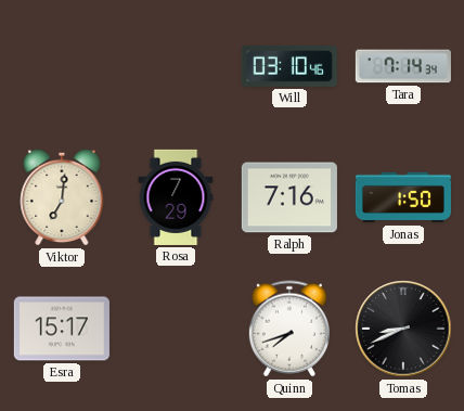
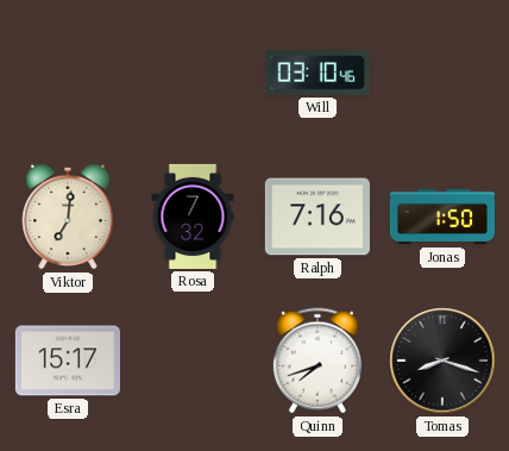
Tara: 7:14 -> none (403, 66)
Rosa: 7:29 -> 7:32 (193, 217)
Tomas: 8:41 -> 8:18 (442, 361)
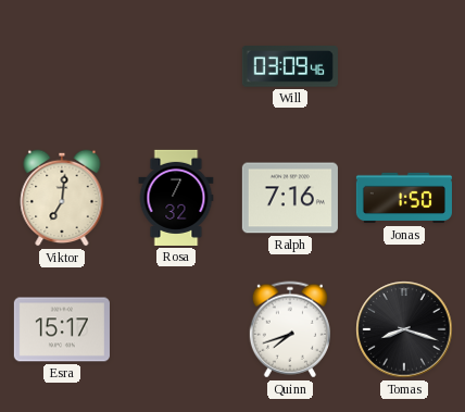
Will: 03:10 -> 03:09 (290, 66)
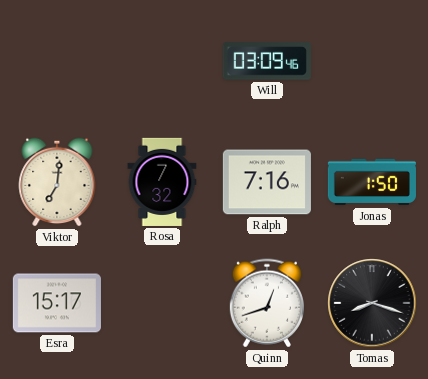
Quinn: 7:42 -> 12:42 (267, 303)
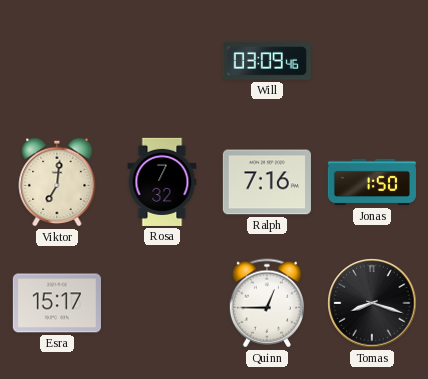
Quinn: 12:42 -> 12:45 (267, 303)
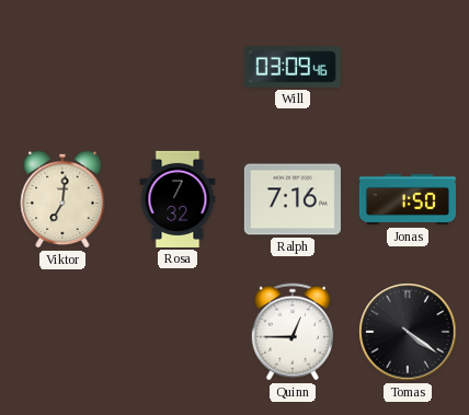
Esra: 15:17 -> none (57, 303)
Tomas: 8:18 -> 4:21 (408, 332)
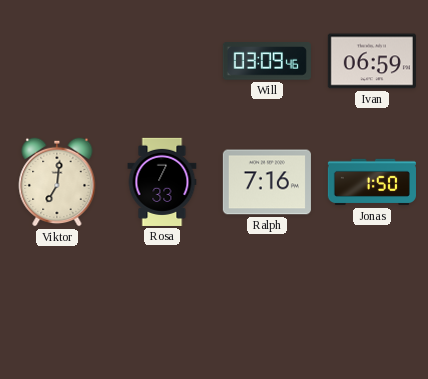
Ivan: none -> 06:59 (372, 61)
Rosa: 7:32 -> 7:33 (162, 182)
Quinn: 12:45 -> none (293, 332)
Tomas: 4:21 -> none (408, 332)
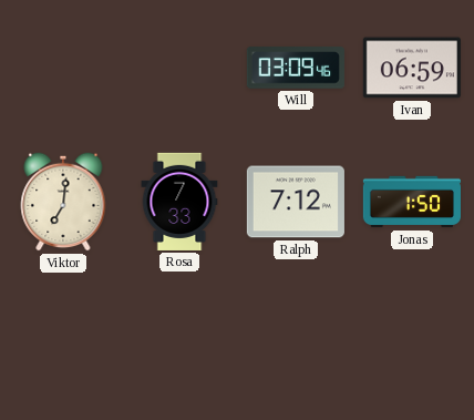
Ralph: 7:16 -> 7:12 (296, 202)
